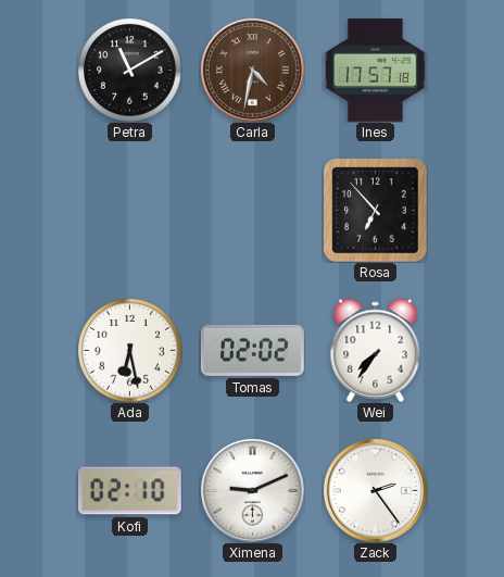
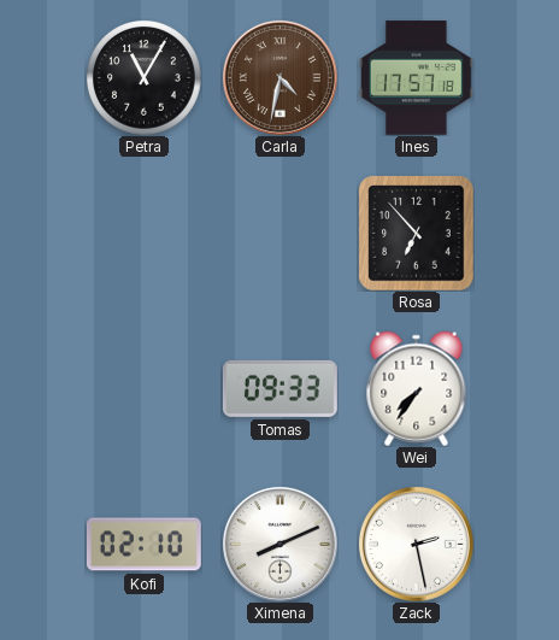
Petra: 11:10 -> 11:05 (143, 77)
Ada: 6:28 -> none (129, 350)
Tomas: 02:02 -> 09:33 (279, 388)
Ximena: 9:11 -> 8:11 (279, 544)
Zack: 2:24 -> 2:28 (416, 544)
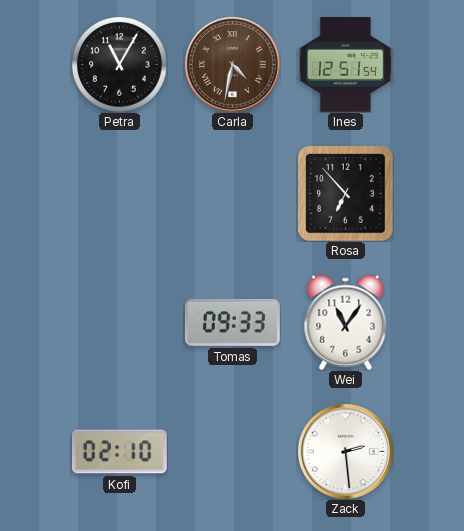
Ines: 17:57 -> 12:51 (345, 65)
Wei: 7:36 -> 11:06 (346, 322)
Ximena: 8:11 -> none (279, 544)
Zack: 2:28 -> 2:29 (345, 451)
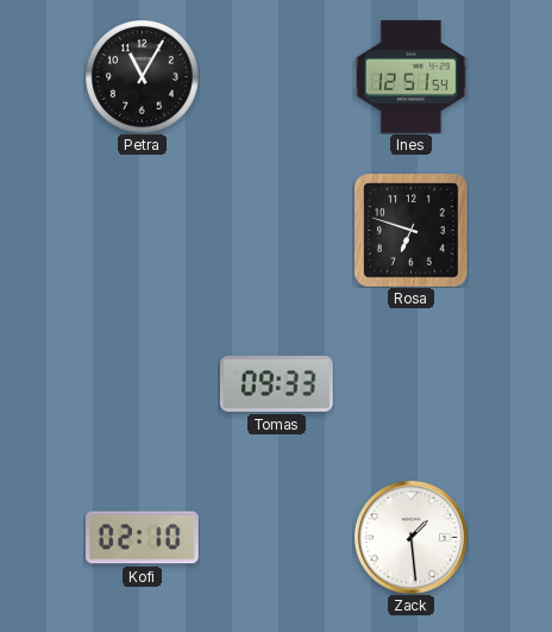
Carla: 4:32 -> none (232, 64)
Rosa: 6:53 -> 6:48 (410, 230)
Wei: 11:06 -> none (346, 322)
Zack: 2:29 -> 1:29 (410, 537)
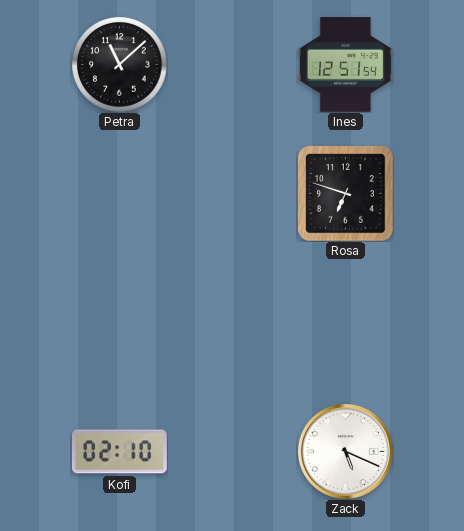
Petra: 11:05 -> 11:08 (119, 64)
Tomas: 09:33 -> none (276, 383)
Zack: 1:29 -> 5:19 (345, 451)
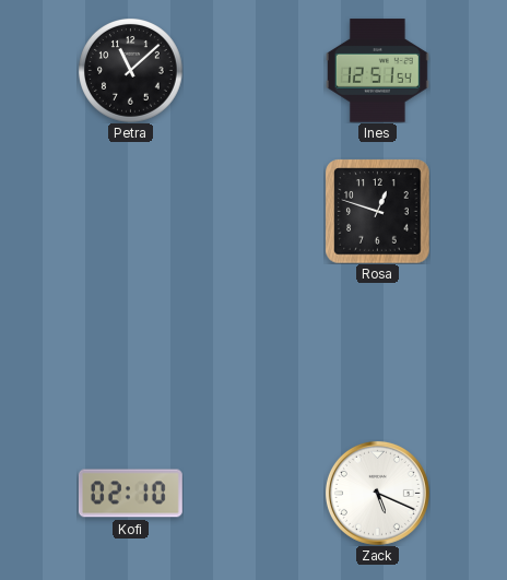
Rosa: 6:48 -> 12:48 (377, 211)
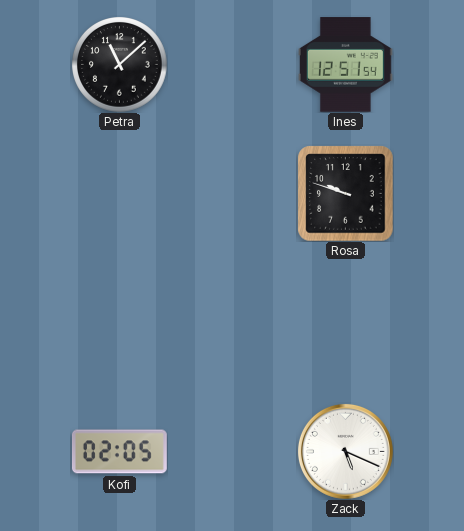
Rosa: 12:48 -> 9:48 (345, 193)
Kofi: 02:10 -> 02:05 (119, 452)
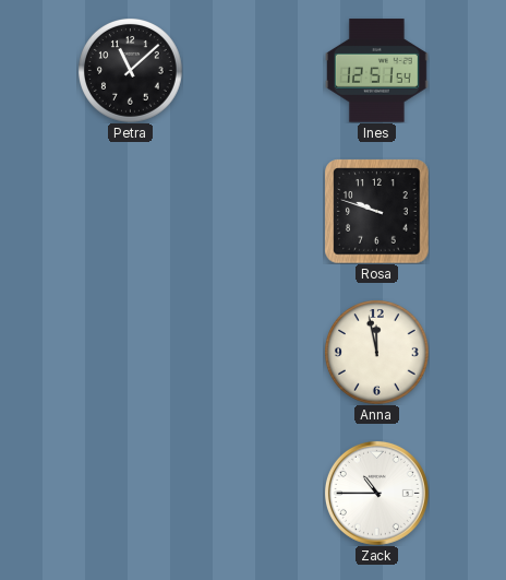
Anna: none -> 11:58 (376, 352)
Kofi: 02:05 -> none (119, 452)
Zack: 5:19 -> 10:45 (376, 493)
